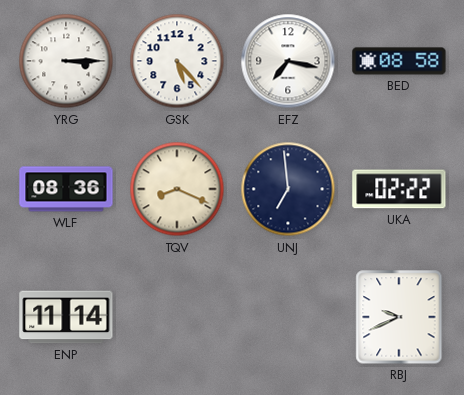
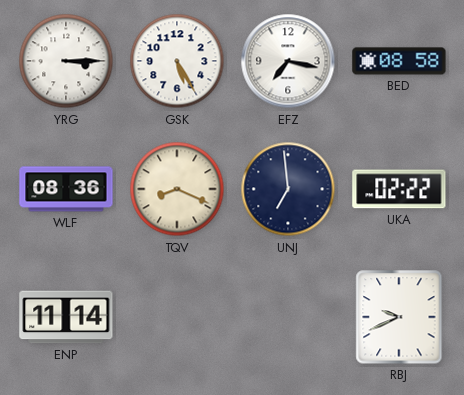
GSK: 5:23 -> 5:25 (177, 61)
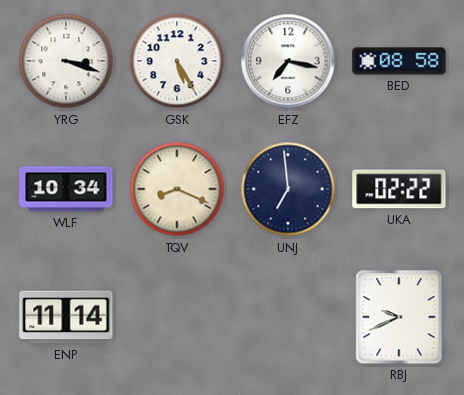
YRG: 3:15 -> 3:18 (66, 61)
WLF: 08:36 -> 10:34 (66, 189)
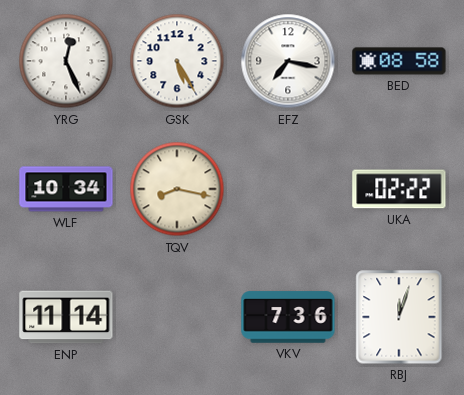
YRG: 3:18 -> 12:26 (66, 61)
TQV: 8:19 -> 8:17 (177, 189)
UNJ: 6:59 -> none (288, 189)
VKV: none -> 7:36 (288, 317)
RBJ: 9:41 -> 12:03 (399, 317)
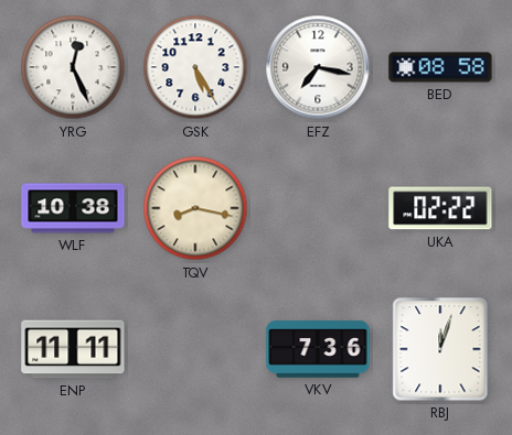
WLF: 10:34 -> 10:38 (73, 208)
ENP: 11:14 -> 11:11 (73, 349)
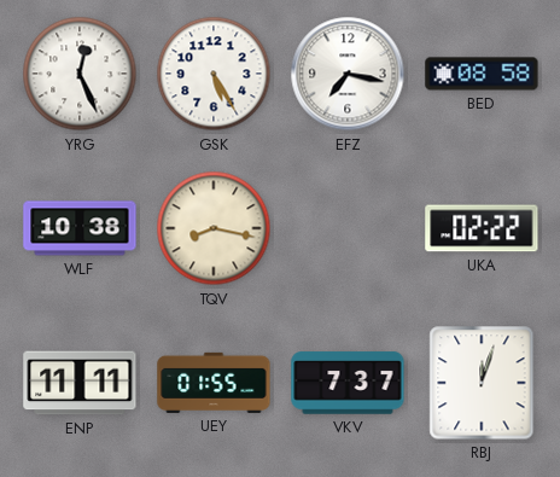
UEY: none -> 01:55 (214, 383)
VKV: 7:36 -> 7:37 (348, 383)
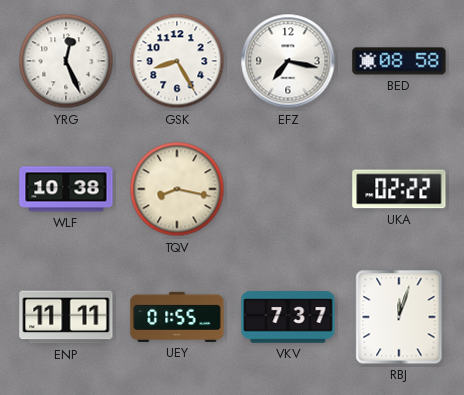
GSK: 5:25 -> 8:25 (177, 61)
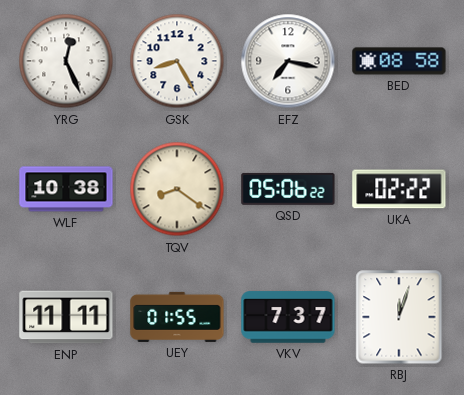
TQV: 8:17 -> 8:21 (177, 189)
QSD: none -> 05:06 (288, 189)
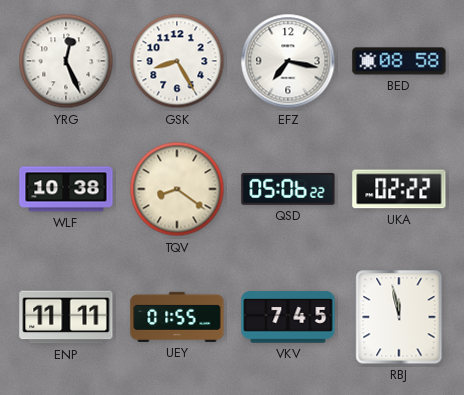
VKV: 7:37 -> 7:45 (288, 317)
RBJ: 12:03 -> 11:58 (399, 317)
